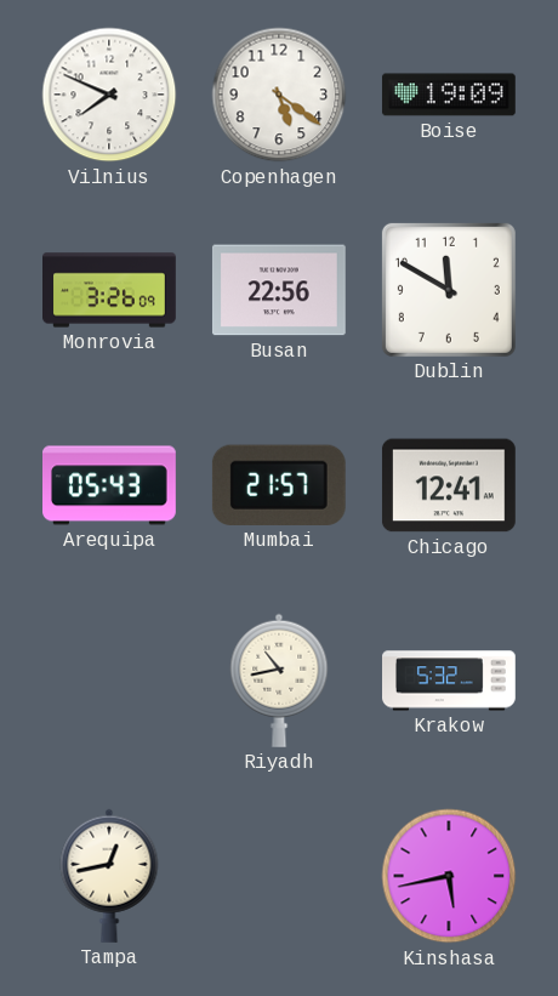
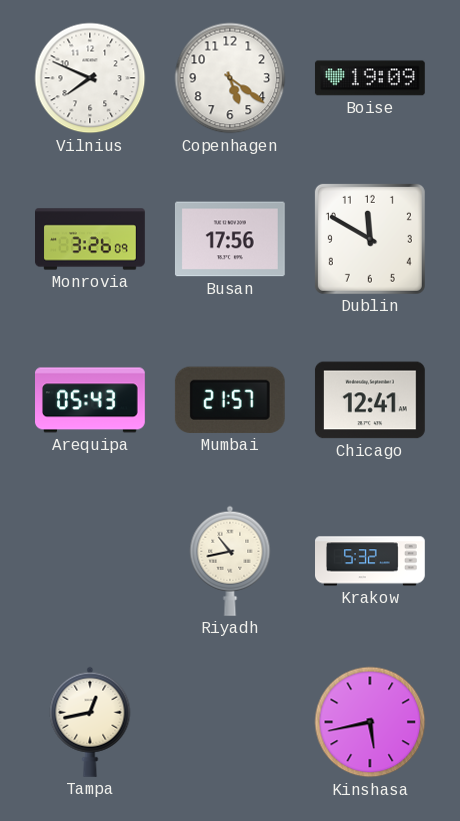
Busan: 22:56 -> 17:56 (230, 239)
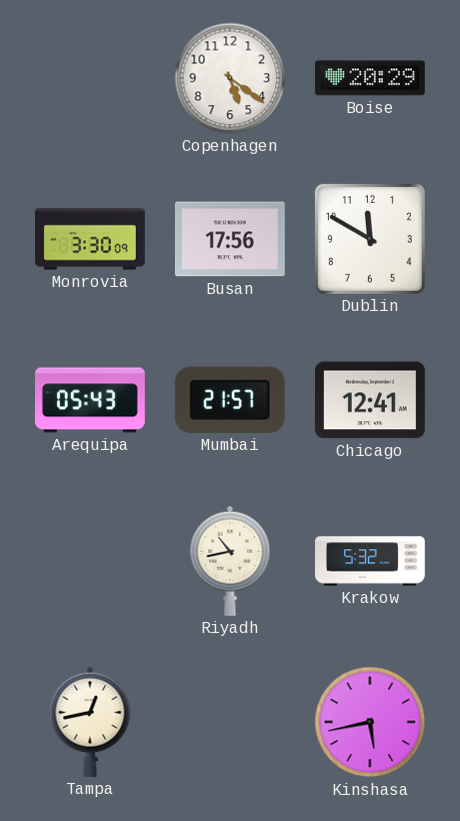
Vilnius: 7:49 -> none (90, 78)
Boise: 19:09 -> 20:29 (370, 78)
Monrovia: 3:26 -> 3:30 (90, 239)
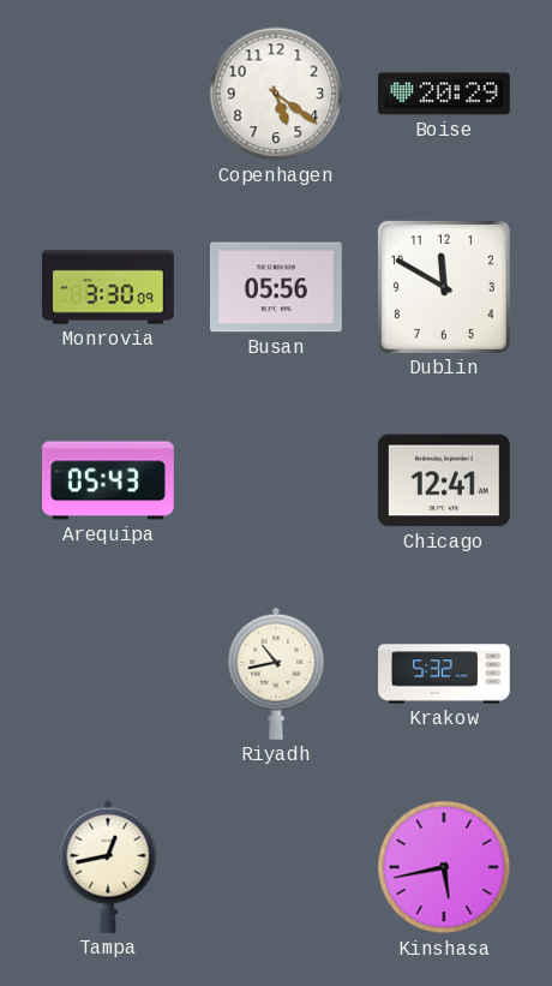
Busan: 17:56 -> 05:56 (276, 287)
Mumbai: 21:57 -> none (230, 400)
